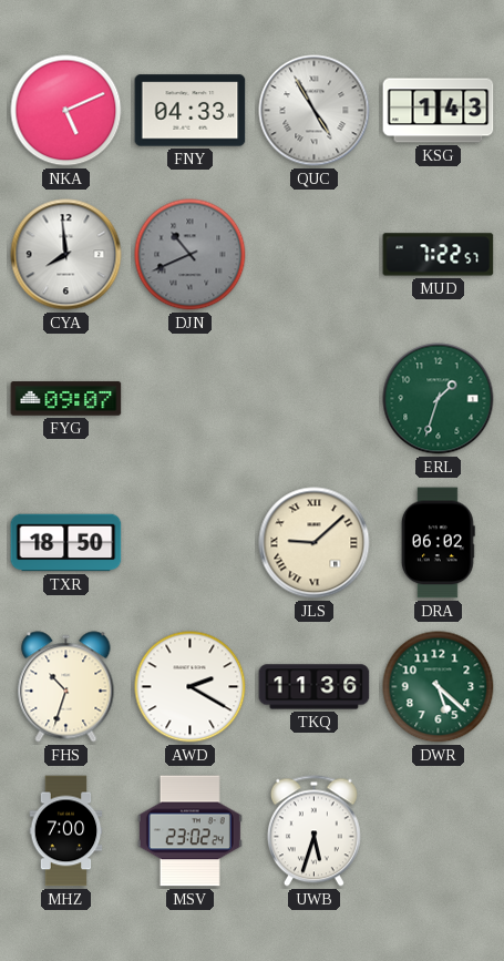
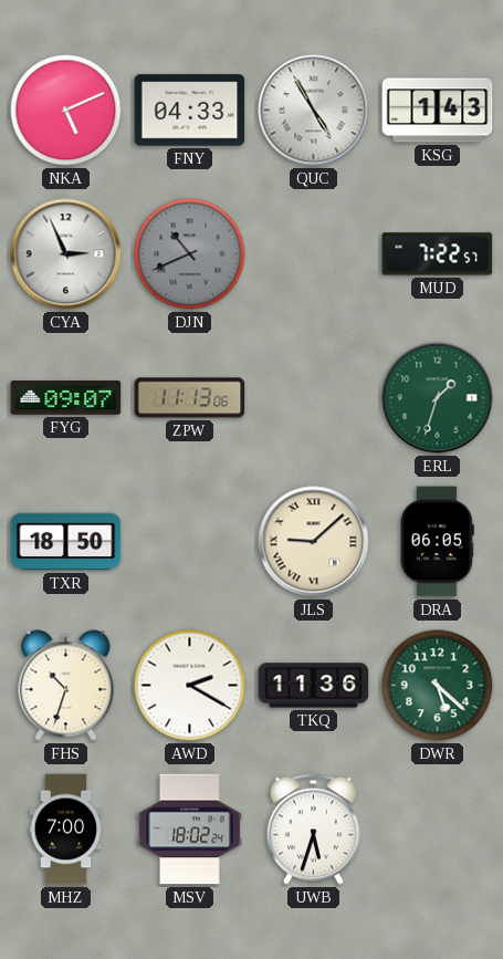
CYA: 7:59 -> 2:56 (66, 254)
ZPW: none -> 11:13 (190, 398)
DRA: 06:02 -> 06:05 (437, 542)
MSV: 23:02 -> 18:02 (189, 830)
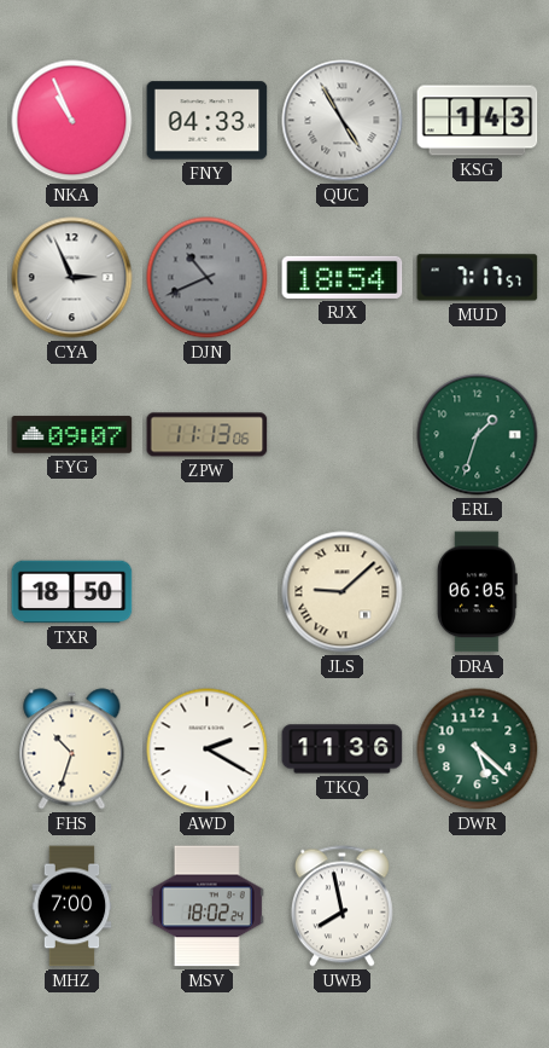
NKA: 5:11 -> 10:56 (72, 121)
RJX: none -> 18:54 (343, 277)
MUD: 7:22 -> 7:17 (478, 278)
UWB: 5:33 -> 7:58 (341, 907)
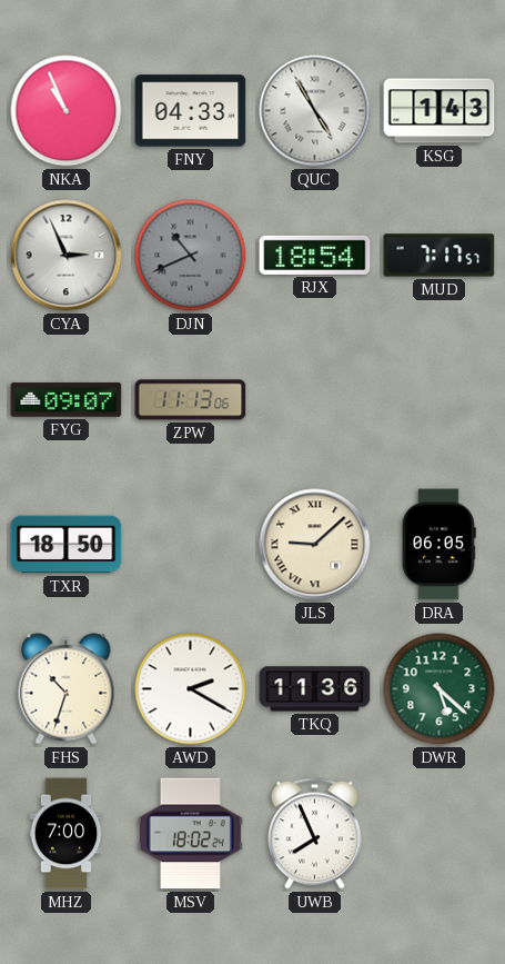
ERL: 1:33 -> none (478, 435)
UWB: 7:58 -> 7:56 (314, 834)
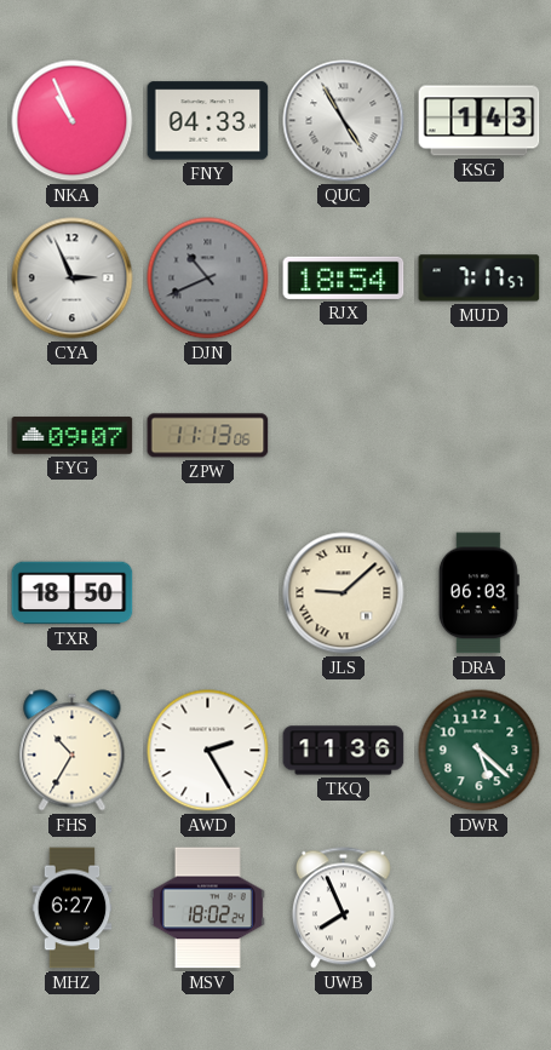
DRA: 06:05 -> 06:03 (478, 593)
FHS: 10:33 -> 10:35 (73, 751)
AWD: 2:20 -> 2:25 (208, 751)
MHZ: 7:00 -> 6:27 (73, 908)
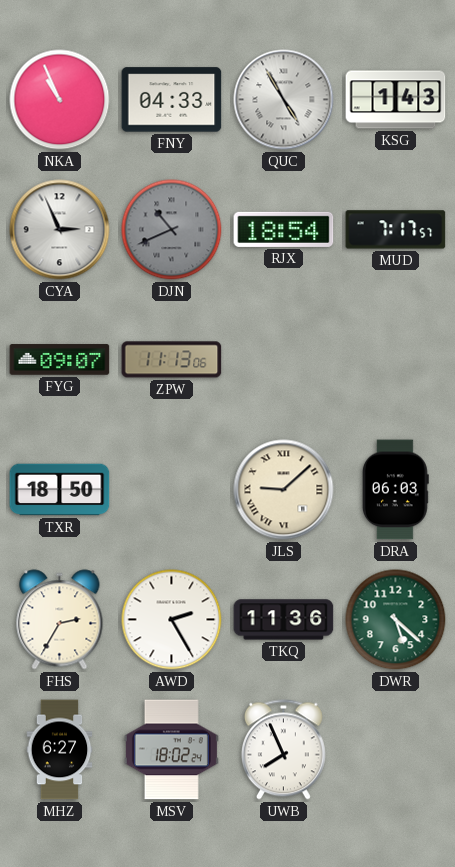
FHS: 10:35 -> 2:35 (60, 620)
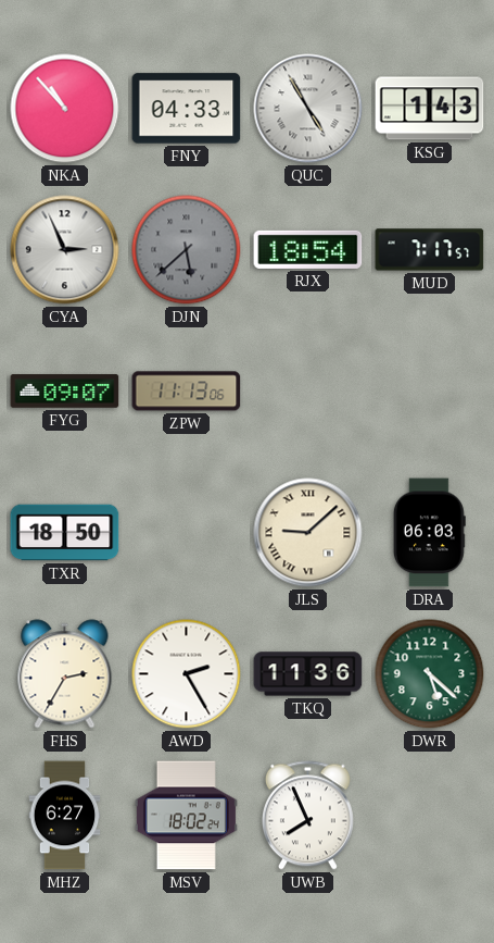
NKA: 10:56 -> 10:53 (65, 109)
DJN: 10:41 -> 5:38 (187, 250)
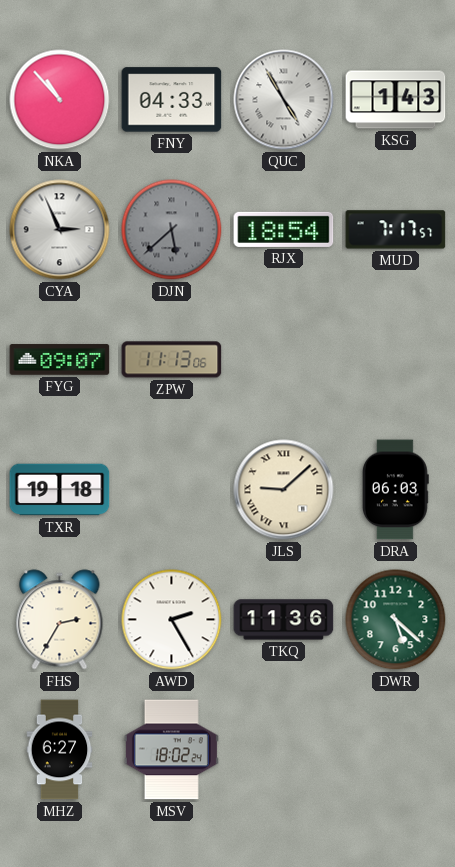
TXR: 18:50 -> 19:18 (60, 490)
UWB: 7:56 -> none (307, 816)
